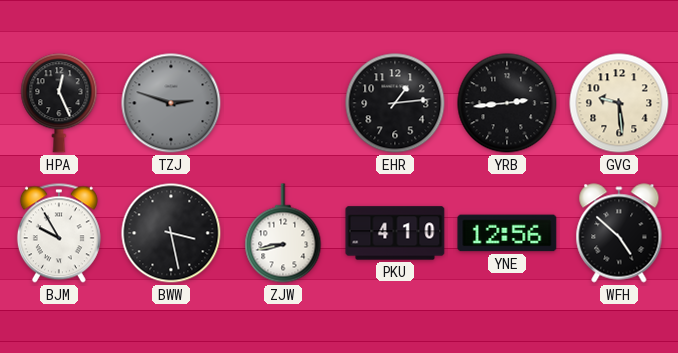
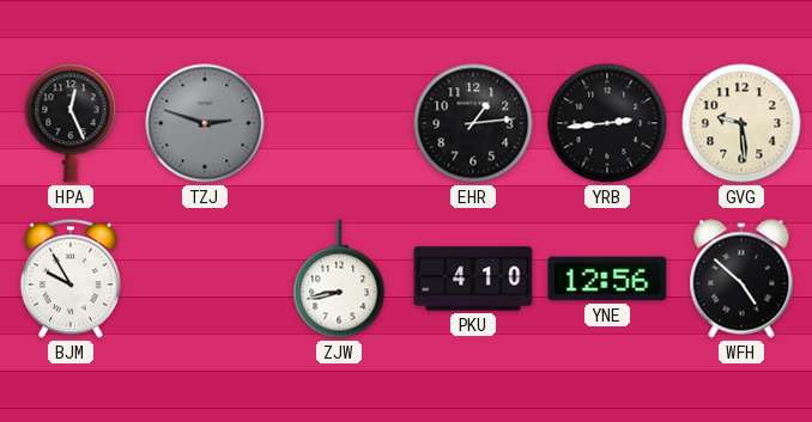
BWW: 3:28 -> none (171, 233)
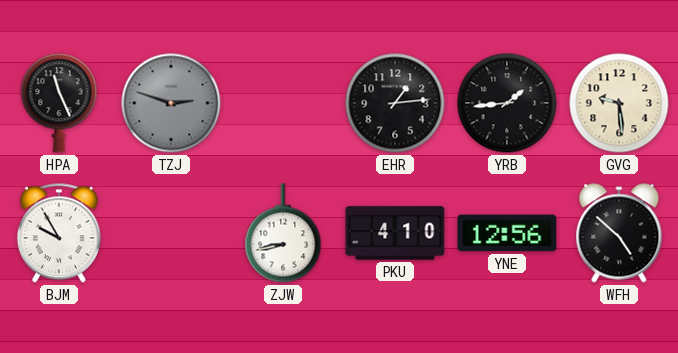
HPA: 12:26 -> 11:26 (59, 103)
YRB: 2:44 -> 1:44 (507, 103)
